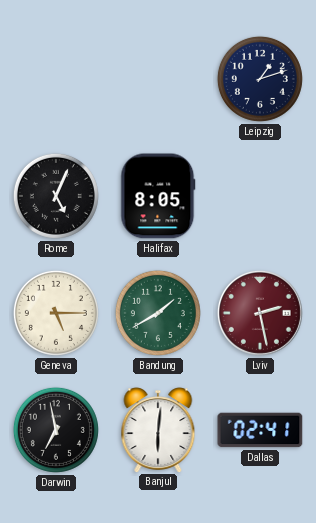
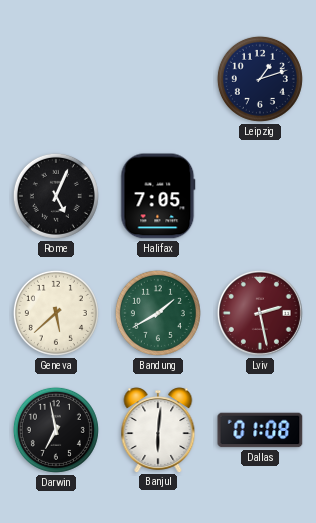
Halifax: 8:05 -> 7:05 (158, 196)
Geneva: 5:15 -> 5:38 (56, 313)
Dallas: 02:41 -> 01:08 (260, 430)
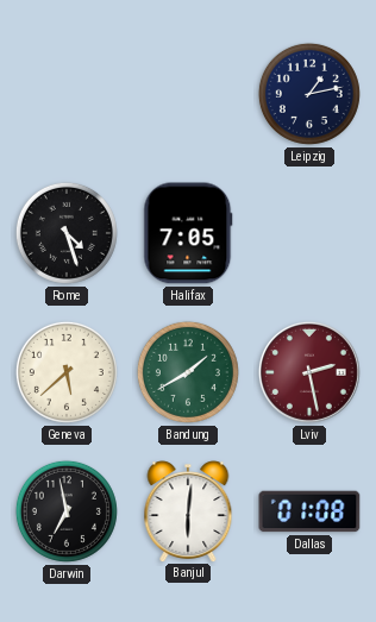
Leipzig: 1:12 -> 1:13 (309, 94)
Rome: 5:04 -> 4:27 (67, 233)
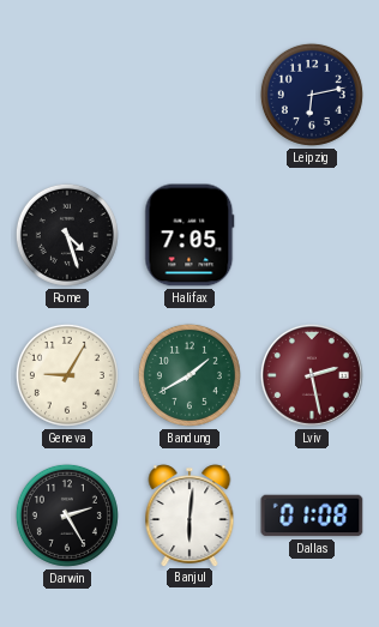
Leipzig: 1:13 -> 6:13 (312, 95)
Geneva: 5:38 -> 9:05 (67, 375)
Darwin: 6:58 -> 2:25 (67, 516)
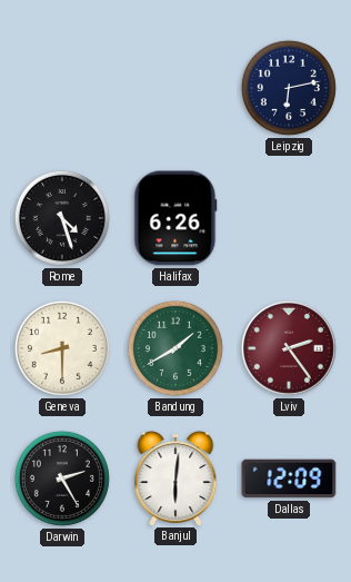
Halifax: 7:05 -> 6:26 (175, 218)
Geneva: 9:05 -> 8:30 (62, 348)
Lviv: 2:28 -> 2:24 (289, 348)
Dallas: 01:08 -> 12:09 (289, 479)
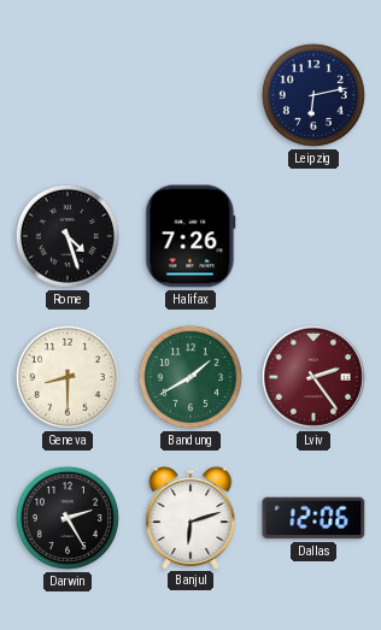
Halifax: 6:26 -> 7:26 (190, 236)
Banjul: 6:01 -> 6:12 (190, 518)
Dallas: 12:09 -> 12:06 (313, 518)
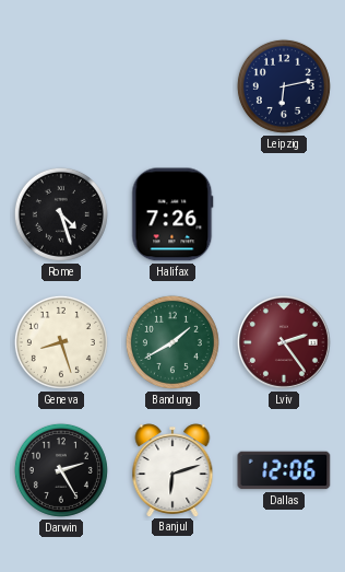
Geneva: 8:30 -> 8:27 (61, 342)
